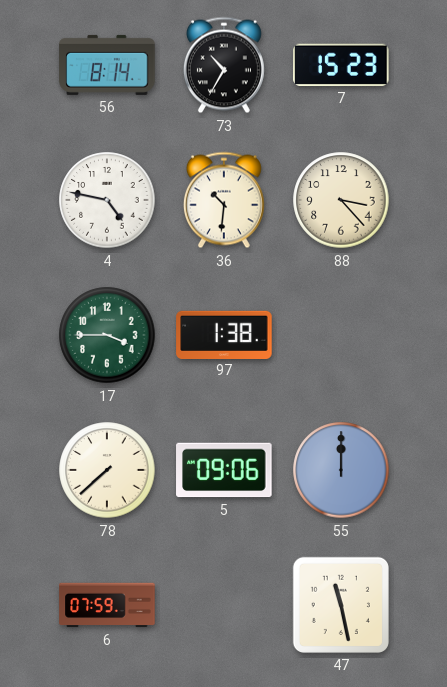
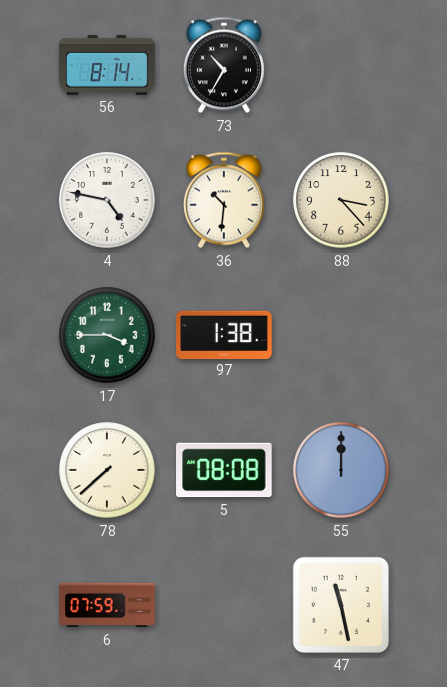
7: 15:23 -> none (342, 65)
5: 09:06 -> 08:08 (224, 470)
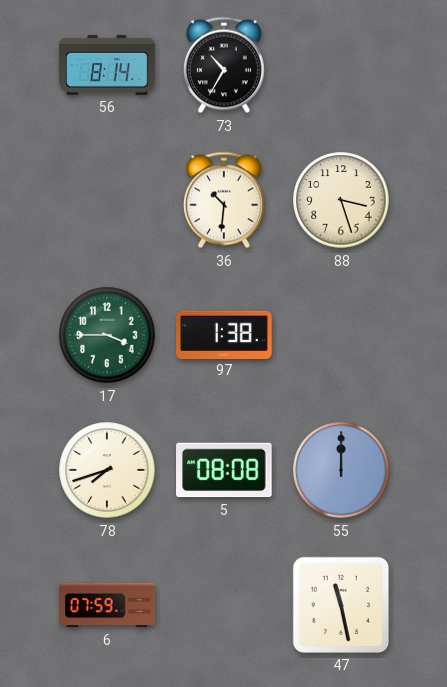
4: 4:47 -> none (107, 200)
88: 3:23 -> 3:27 (341, 200)
78: 7:38 -> 7:42 (107, 470)
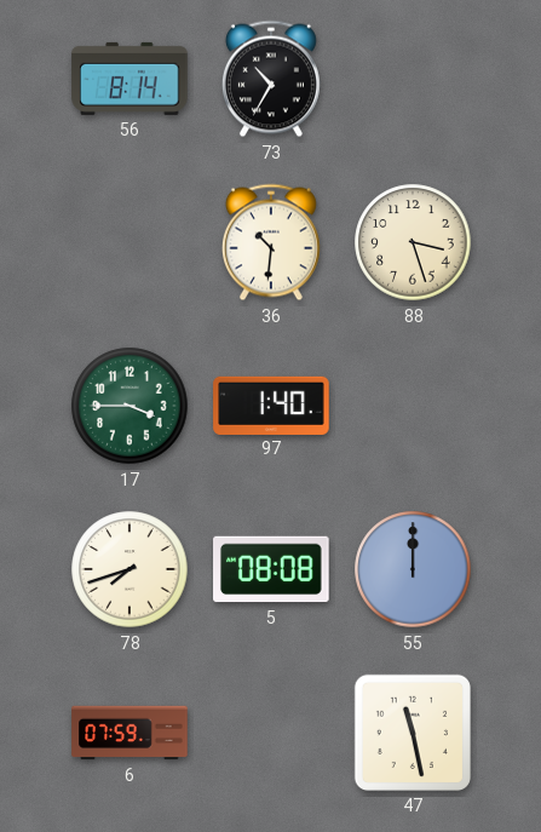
97: 1:38 -> 1:40 (271, 404)
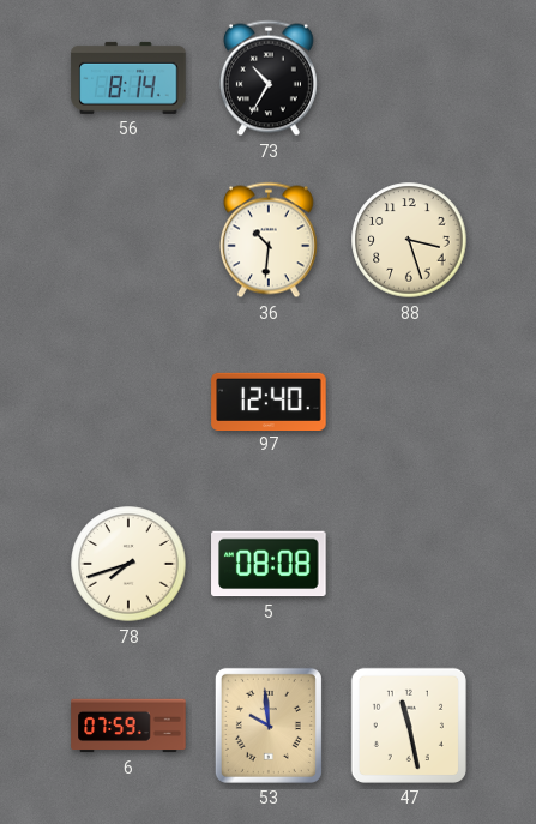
17: 3:45 -> none (130, 406)
97: 1:40 -> 12:40 (269, 401)
55: 12:00 -> none (413, 569)
53: none -> 9:59 (269, 726)
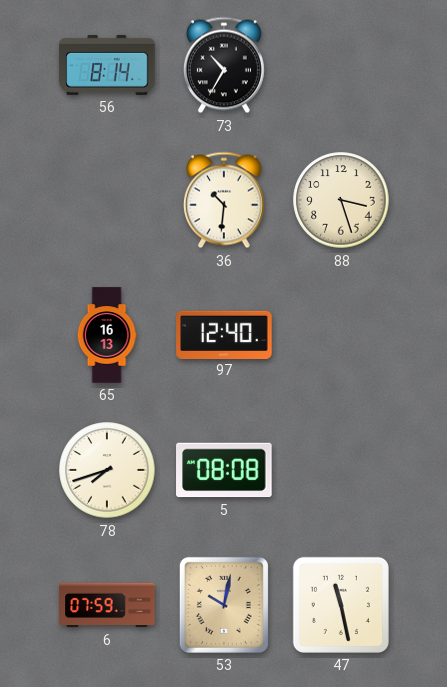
65: none -> 16:13 (107, 335)
53: 9:59 -> 10:02 (224, 605)
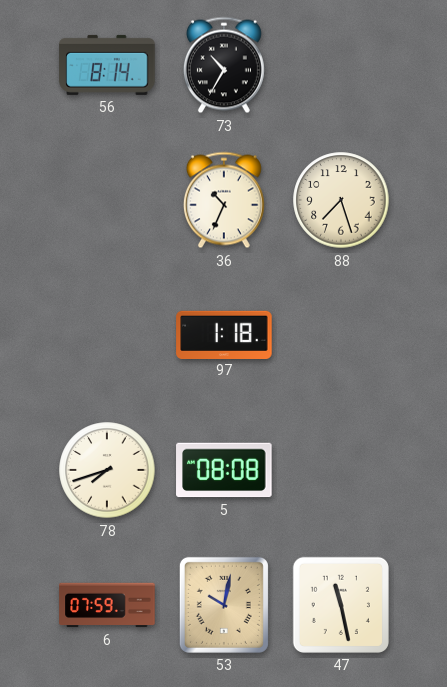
36: 10:31 -> 10:34 (224, 200)
88: 3:27 -> 7:27 (341, 200)
65: 16:13 -> none (107, 335)
97: 12:40 -> 1:18 (224, 334)
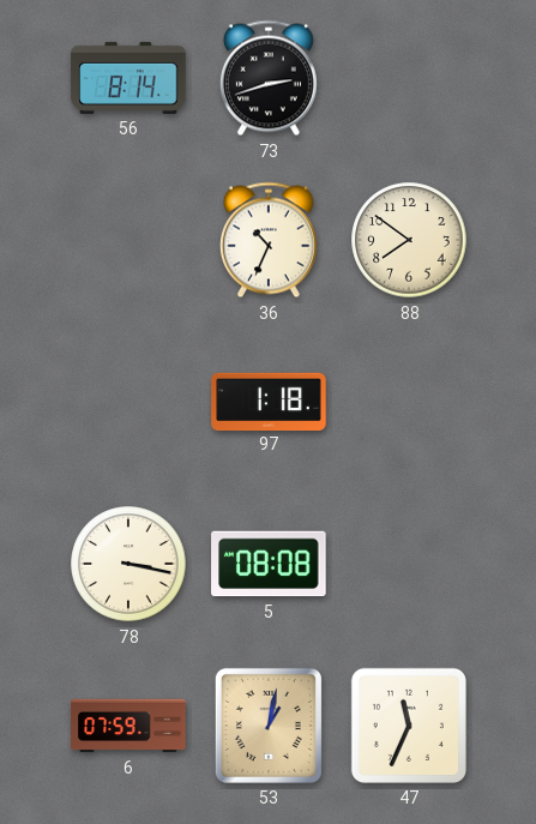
73: 10:35 -> 2:42 (269, 78)
88: 7:27 -> 7:51 (409, 240)
78: 7:42 -> 3:17 (128, 564)
53: 10:02 -> 1:02 (269, 726)
47: 11:28 -> 11:34 (409, 726)
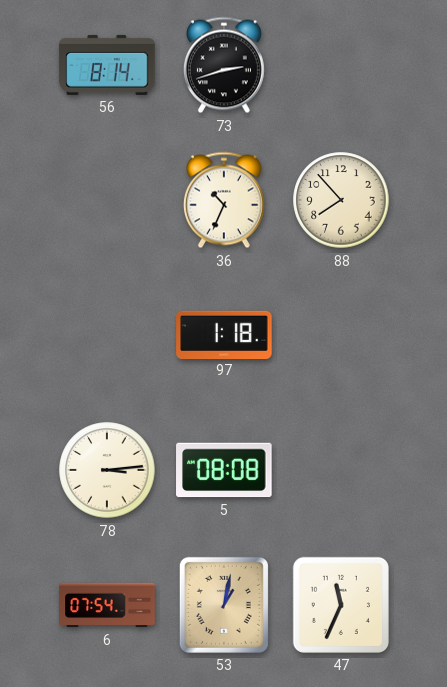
88: 7:51 -> 7:53 (341, 200)
78: 3:17 -> 3:14 (107, 470)
6: 07:59 -> 07:54 (107, 605)
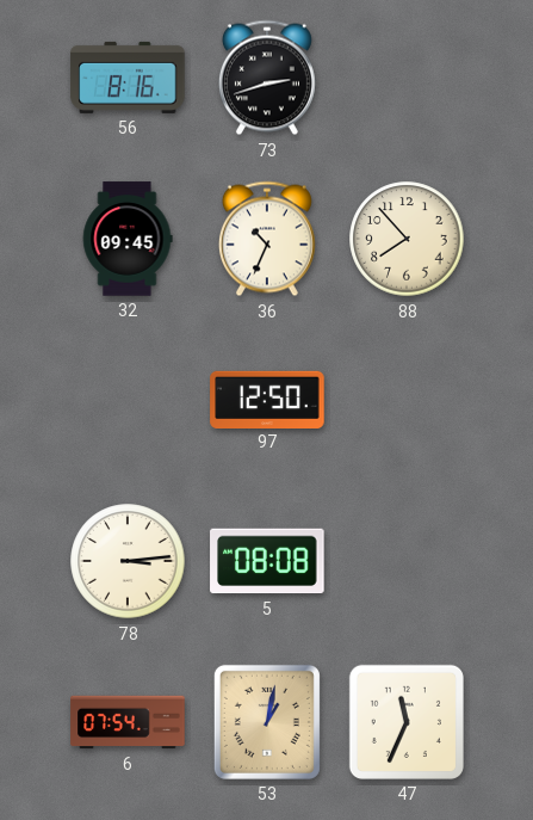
56: 8:14 -> 8:16 (128, 78)
32: none -> 09:45 (128, 239)
97: 1:18 -> 12:50 (267, 399)
